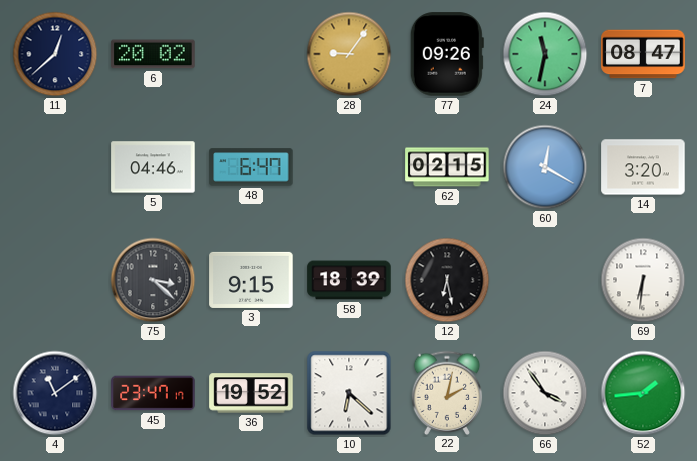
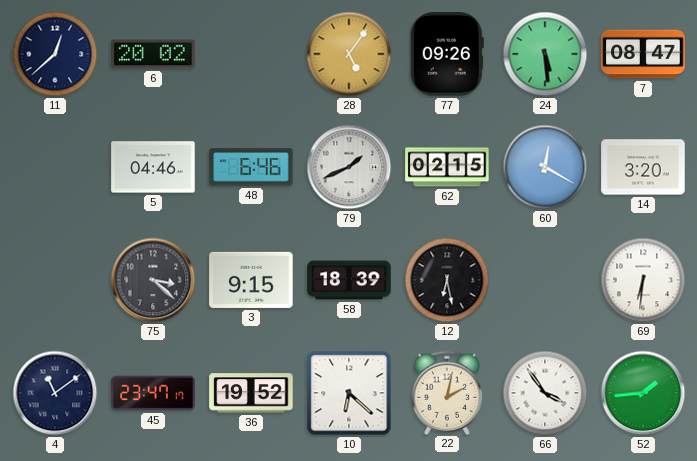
28: 9:06 -> 5:06 (349, 54)
24: 11:32 -> 5:29 (545, 54)
48: 6:47 -> 6:46 (251, 167)
79: none -> 1:41 (349, 167)
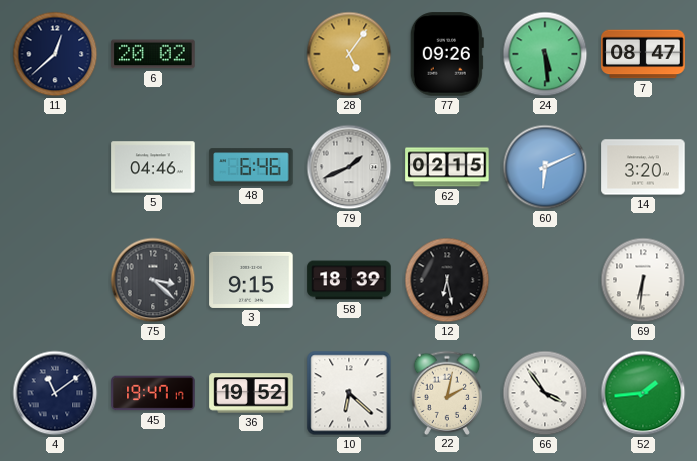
60: 12:20 -> 6:11 (545, 167)
45: 23:47 -> 19:47 (153, 393)
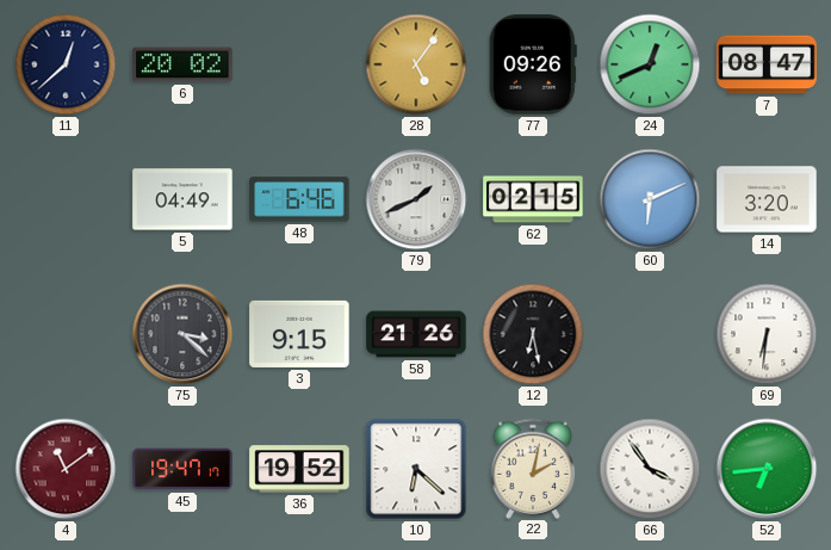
24: 5:29 -> 12:41 (650, 64)
5: 04:46 -> 04:49 (182, 199)
58: 18:39 -> 21:26 (416, 334)
4 dial: navy -> burgundy (66, 469)
52: 1:44 -> 6:44 (767, 469)
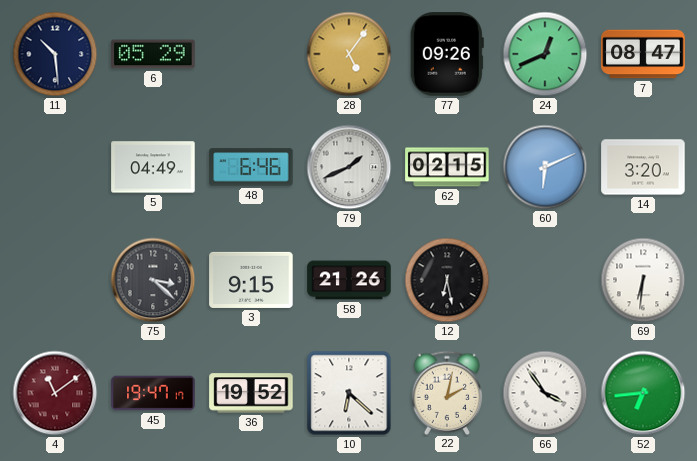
11: 12:38 -> 10:29 (55, 54)
6: 20:02 -> 05:29 (153, 54)
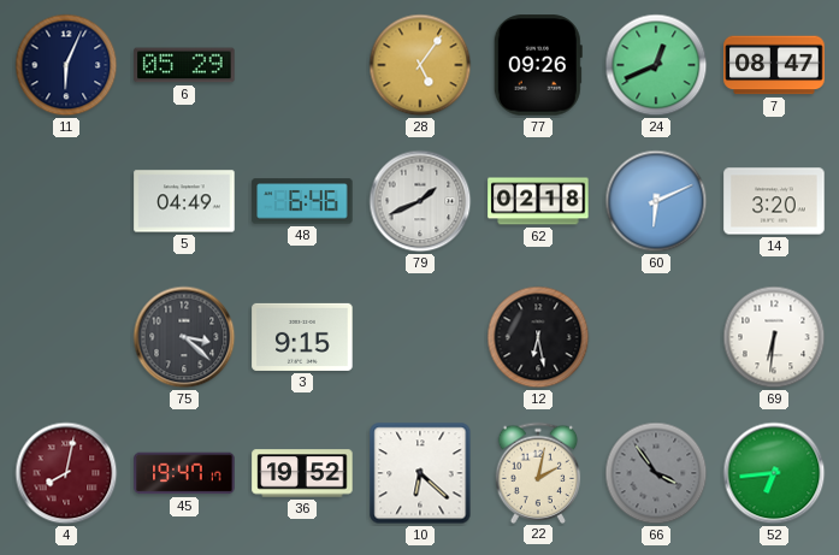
11: 10:29 -> 6:04 (66, 65)
62: 02:15 -> 02:18 (538, 201)
58: 21:26 -> none (349, 280)
4: 11:09 -> 8:02 (66, 473)
66 dial: white -> grey (656, 473)
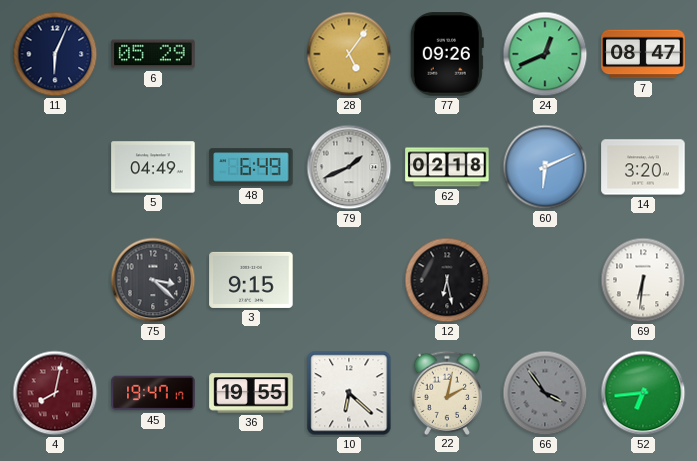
48: 6:46 -> 6:49 (251, 167)
36: 19:52 -> 19:55 (251, 393)
